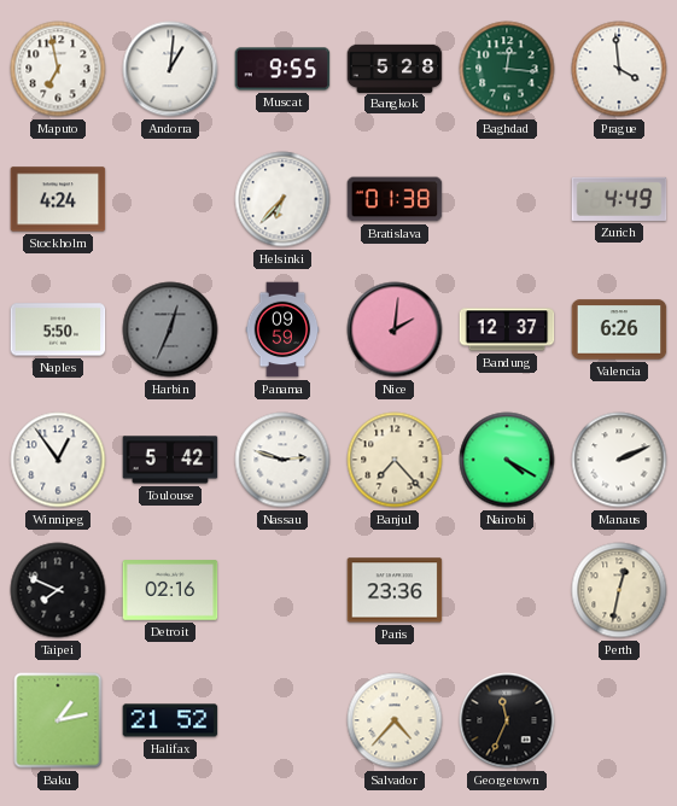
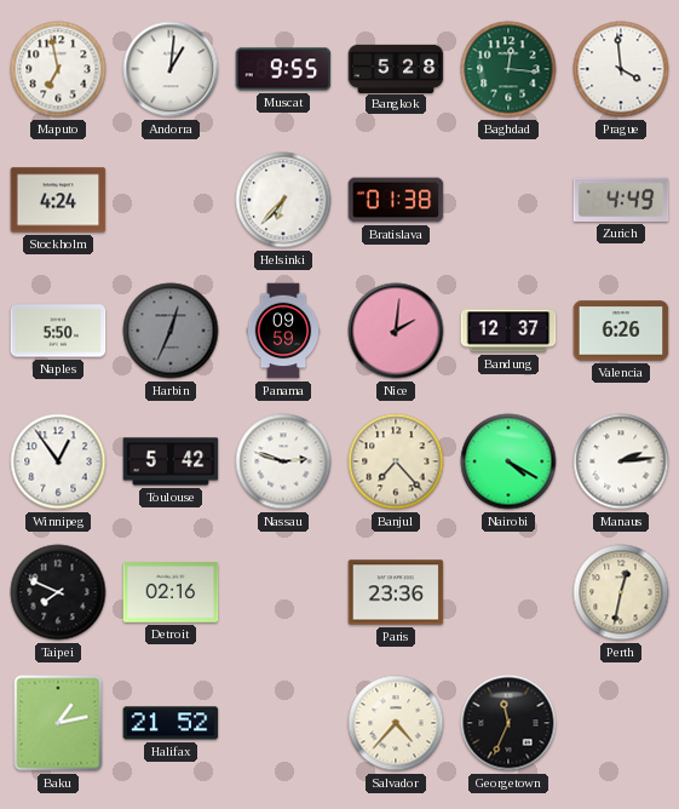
Manaus: 2:11 -> 2:14 (621, 461)
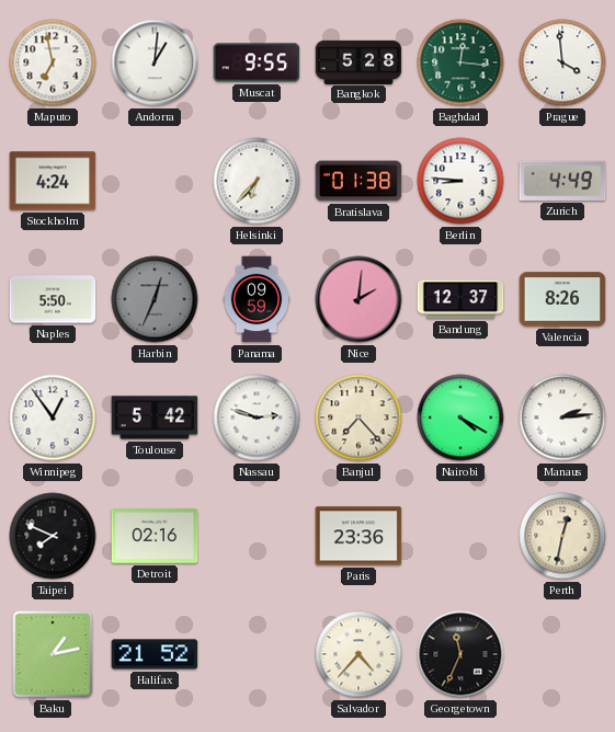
Berlin: none -> 8:46 (460, 181)
Valencia: 6:26 -> 8:26 (562, 299)
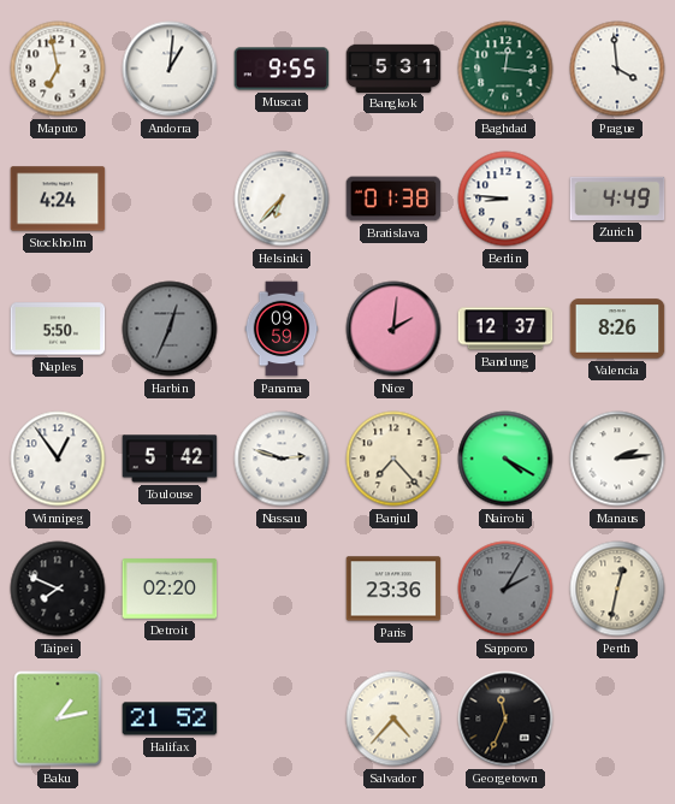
Bangkok: 5:28 -> 5:31 (393, 67)
Detroit: 02:16 -> 02:20 (170, 589)
Sapporo: none -> 2:05 (505, 589)
